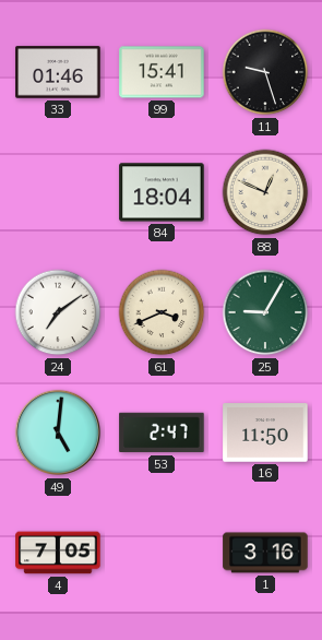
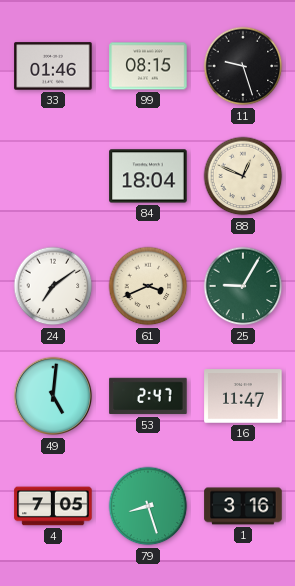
99: 15:41 -> 08:15 (148, 66)
16: 11:50 -> 11:47 (243, 396)
79: none -> 8:27 (148, 506)
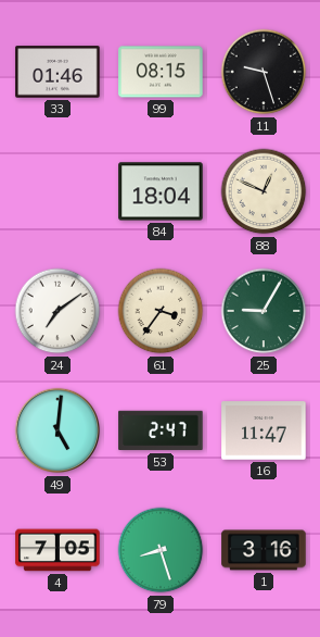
61: 3:41 -> 3:36 (161, 311)
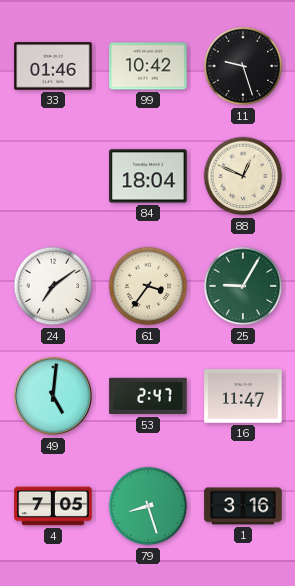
99: 08:15 -> 10:42 (148, 66)
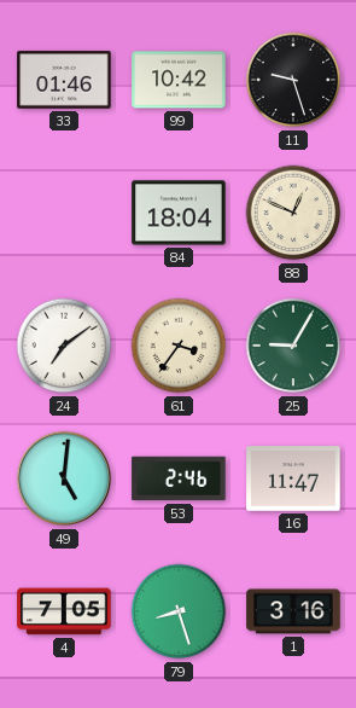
53: 2:47 -> 2:46 (179, 478)
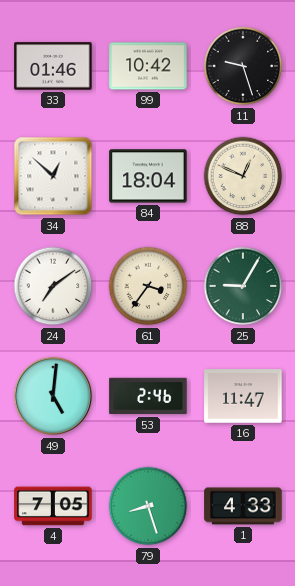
34: none -> 12:52 (53, 176)
1: 3:16 -> 4:33 (243, 506)
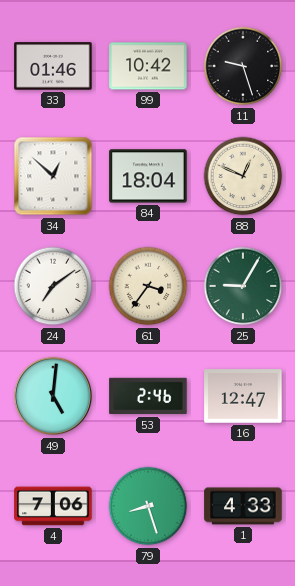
16: 11:47 -> 12:47 (243, 396)
4: 7:05 -> 7:06 (53, 506)
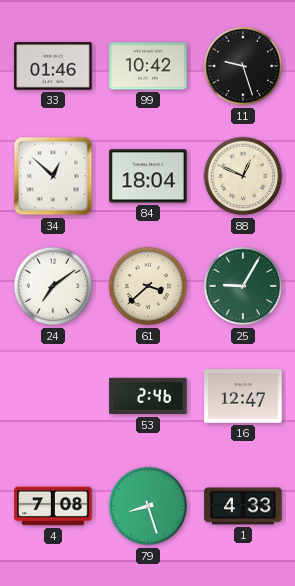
61: 3:36 -> 3:38 (148, 286)
49: 5:01 -> none (53, 396)
4: 7:06 -> 7:08 (53, 506)
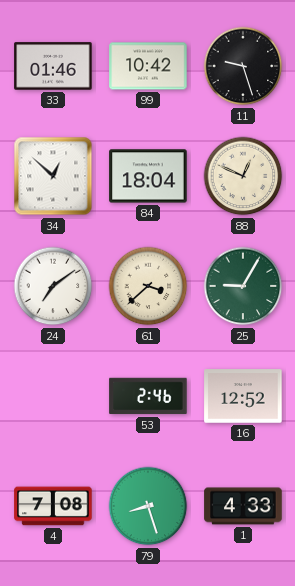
16: 12:47 -> 12:52 (243, 396)
